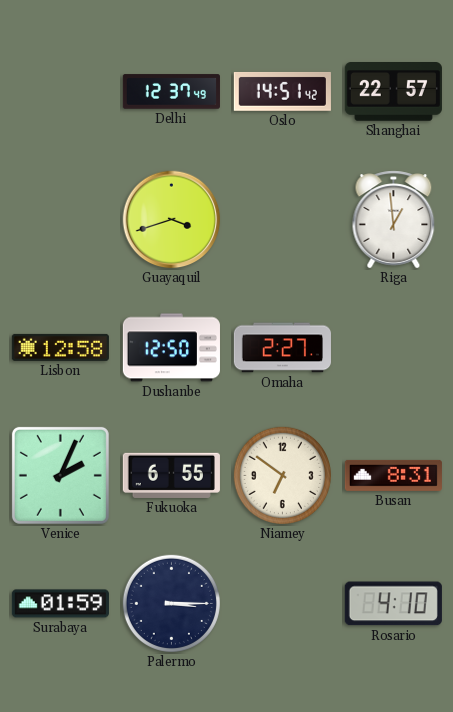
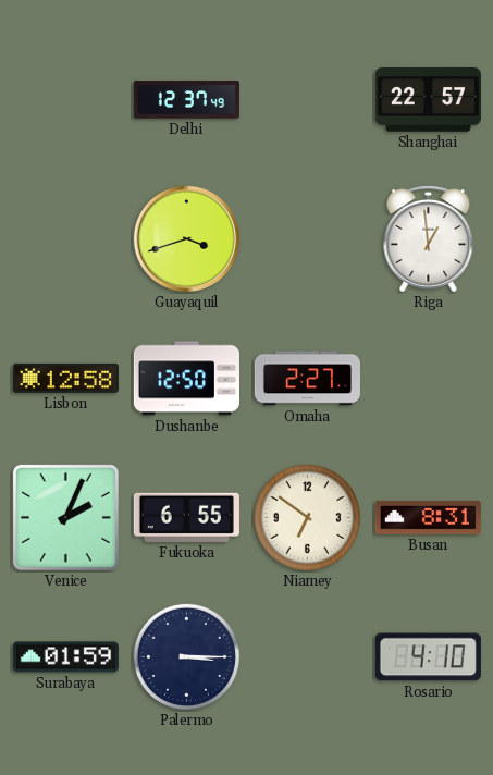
Oslo: 14:51 -> none (282, 91)
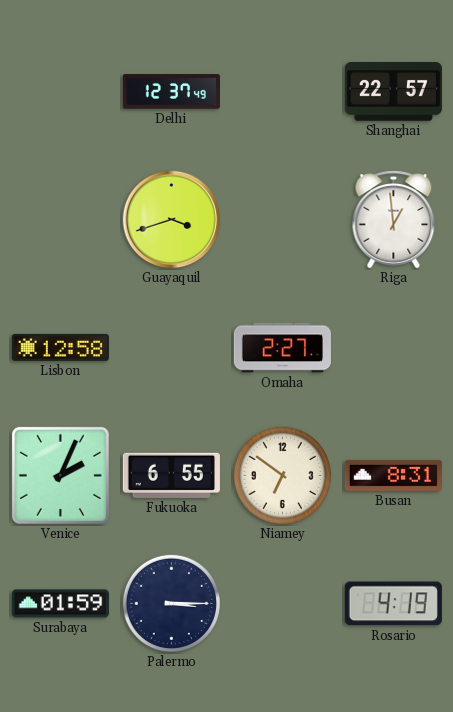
Dushanbe: 12:50 -> none (186, 379)
Rosario: 4:10 -> 4:19 (393, 604)
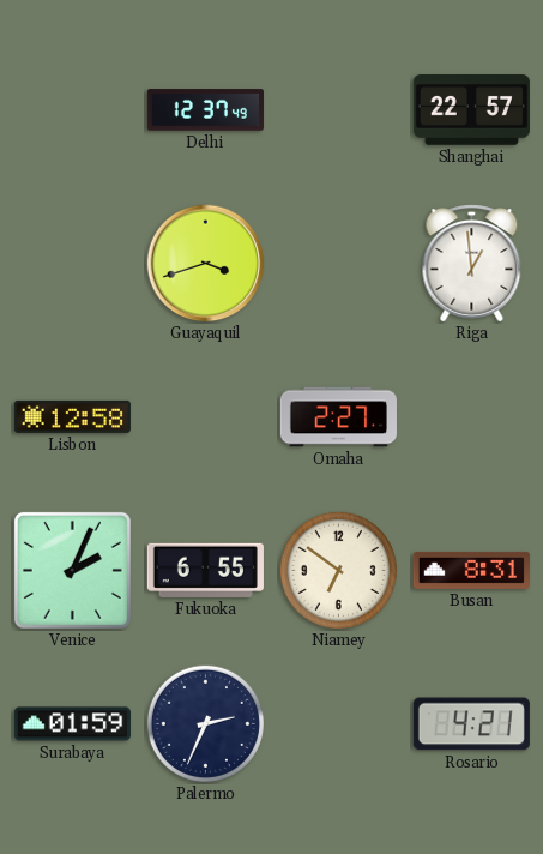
Palermo: 3:15 -> 2:34 (205, 723)
Rosario: 4:19 -> 4:21 (471, 724)
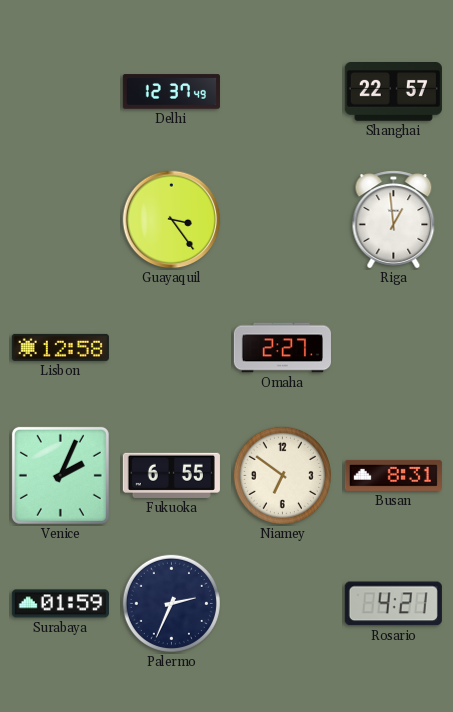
Guayaquil: 3:42 -> 3:24 (172, 220)
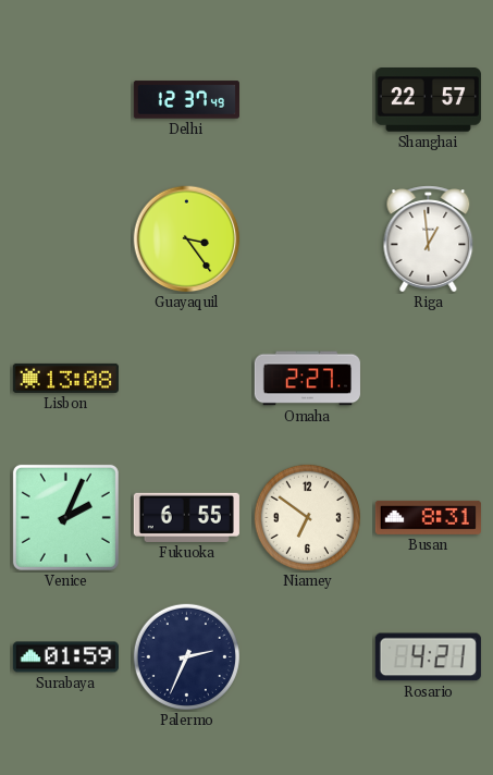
Lisbon: 12:58 -> 13:08 (65, 378)
